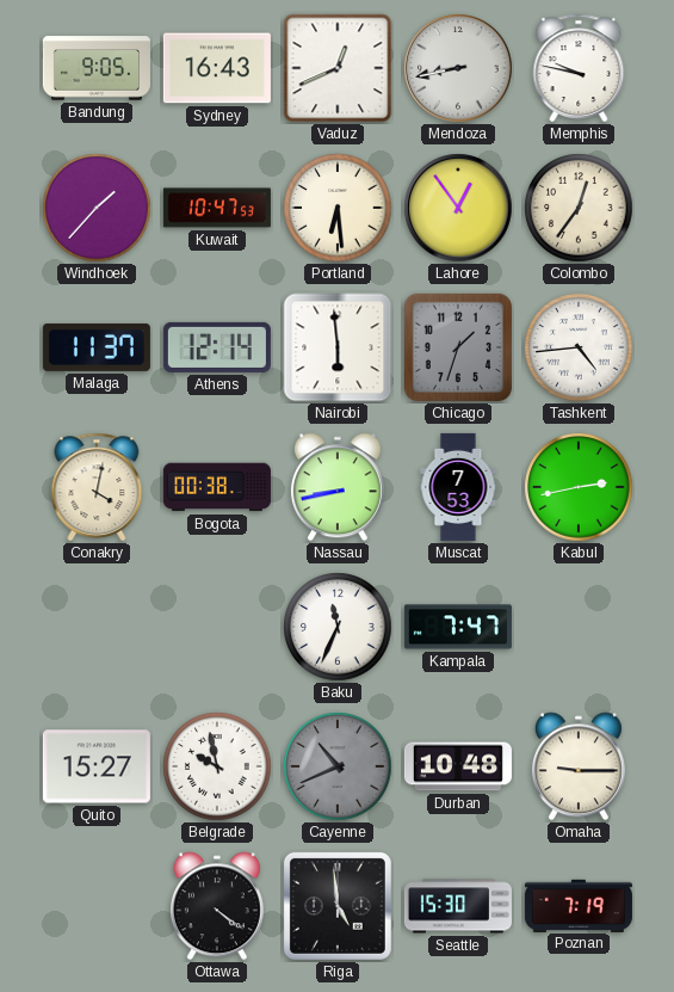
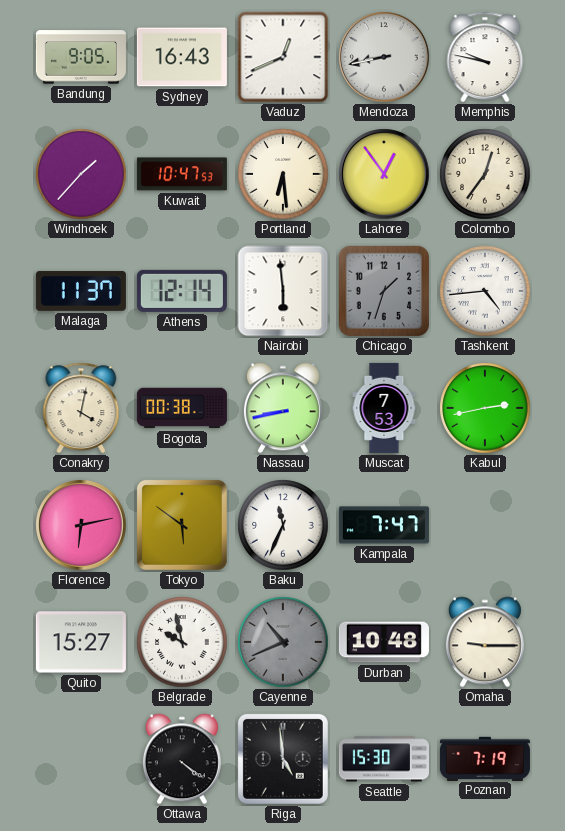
Florence: none -> 6:13 (81, 525)
Tokyo: none -> 5:51 (182, 525)
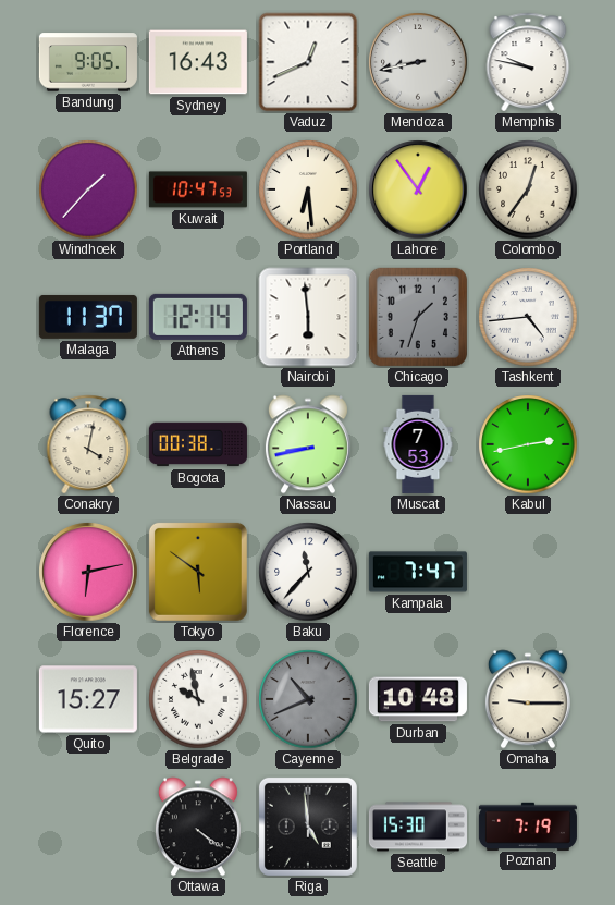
Baku: 11:34 -> 11:37 (308, 572)
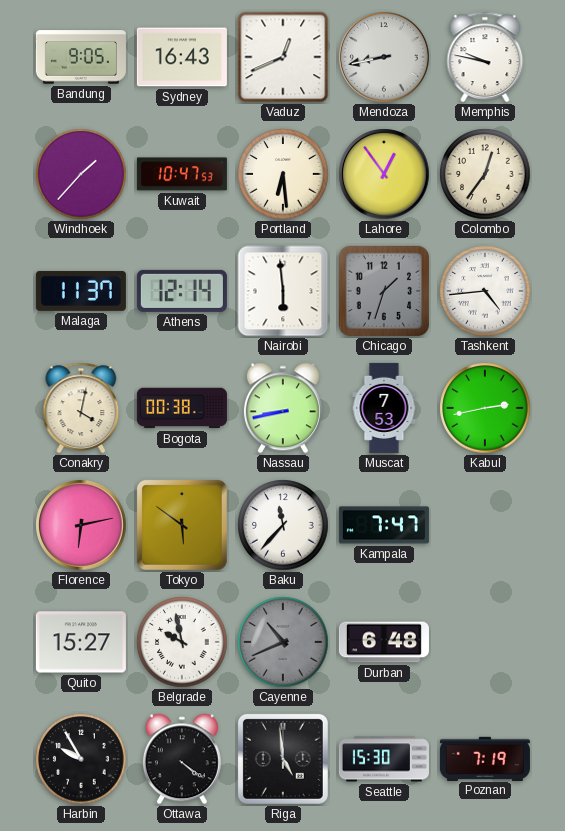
Durban: 10:48 -> 6:48 (384, 642)
Omaha: 9:15 -> none (528, 699)
Harbin: none -> 9:55 (81, 759)
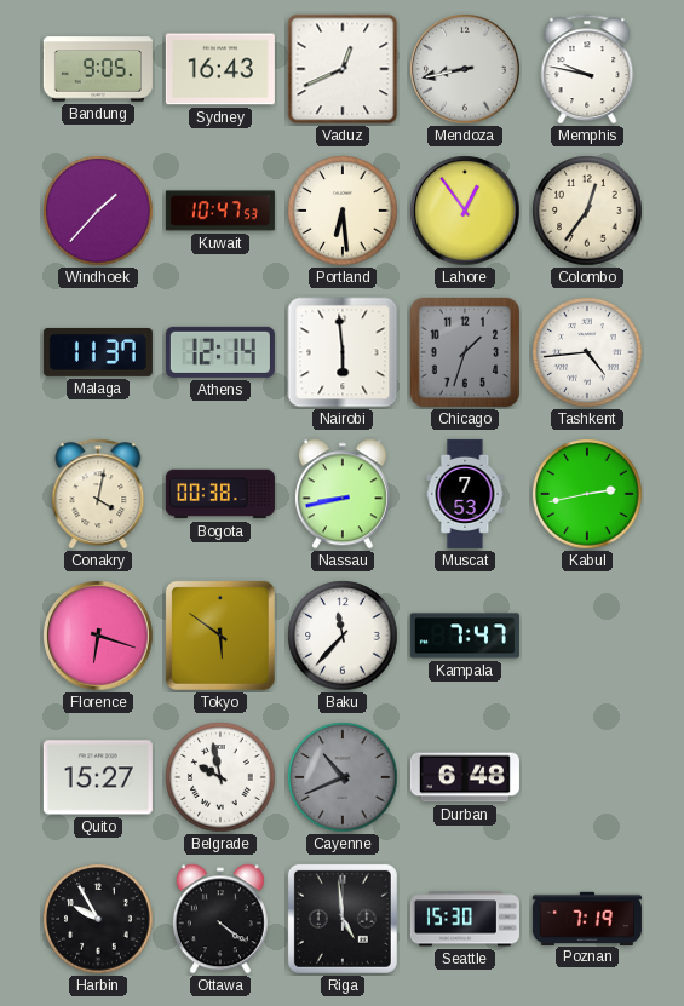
Florence: 6:13 -> 6:18 (98, 636)
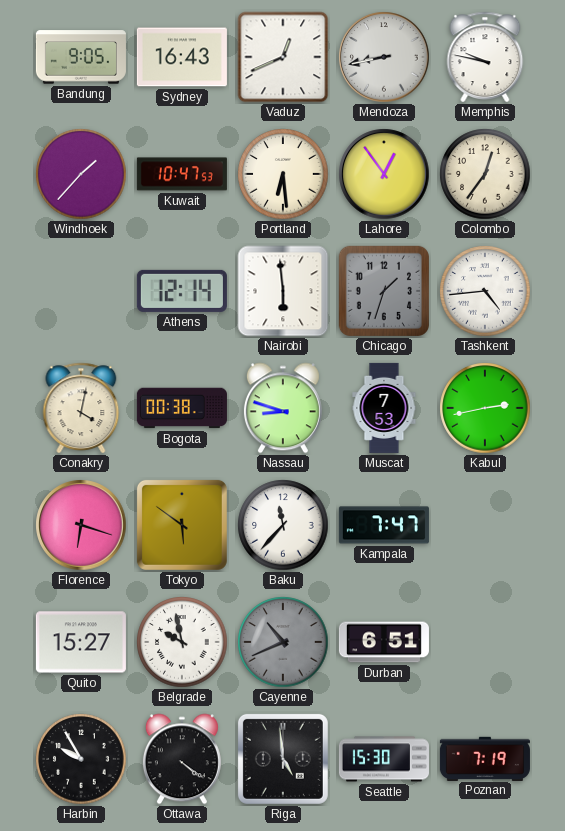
Malaga: 11:37 -> none (98, 352)
Nassau: 8:43 -> 8:48 (283, 408)
Durban: 6:48 -> 6:51 (384, 642)
